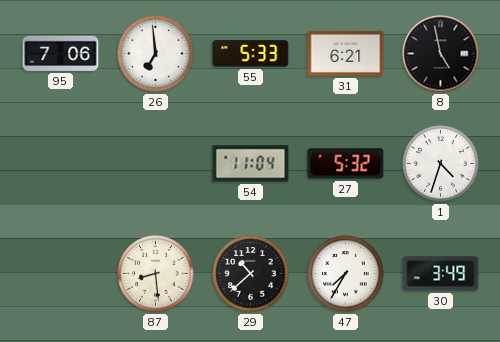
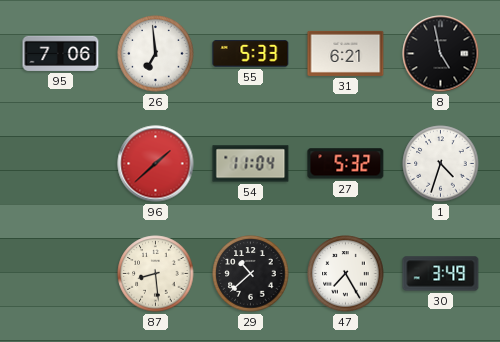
96: none -> 1:38 (156, 164)
47: 7:35 -> 7:25 (346, 274)
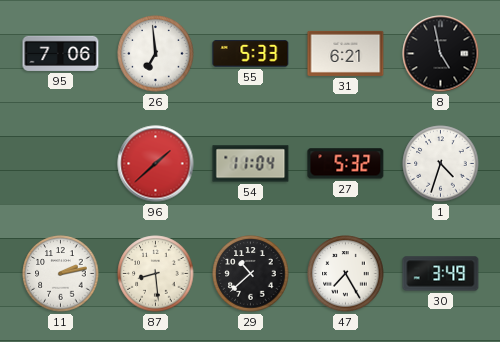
11: none -> 2:13 (61, 274)
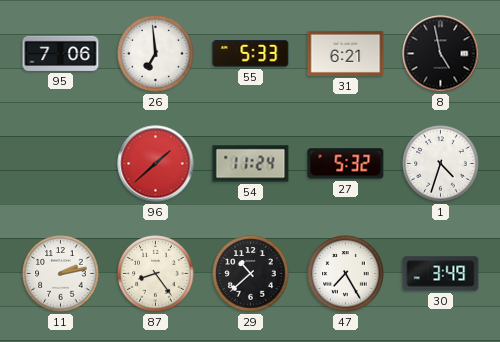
54: 11:04 -> 11:24 (251, 164)
87: 8:29 -> 8:24 (156, 274)
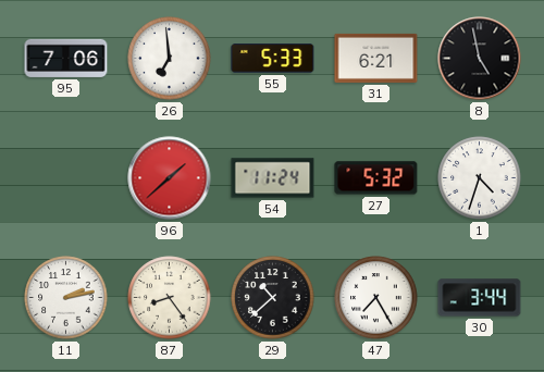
30: 3:49 -> 3:44 (480, 298)
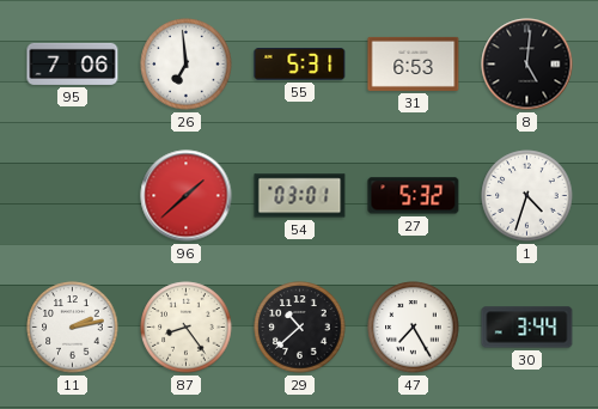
55: 5:33 -> 5:31 (300, 65)
31: 6:21 -> 6:53 (414, 63)
8: 4:58 -> 5:01 (527, 65)
54: 11:24 -> 03:01 (300, 196)
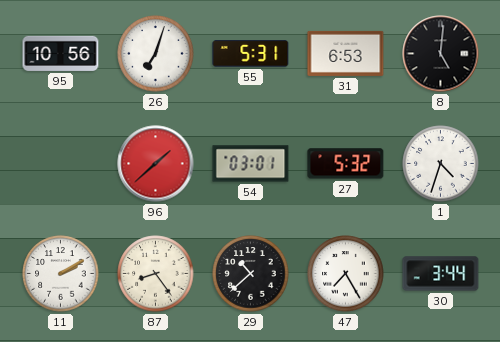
95: 7:06 -> 10:56 (61, 53)
26: 6:59 -> 7:03 (156, 54)
11: 2:13 -> 2:10 (61, 274)
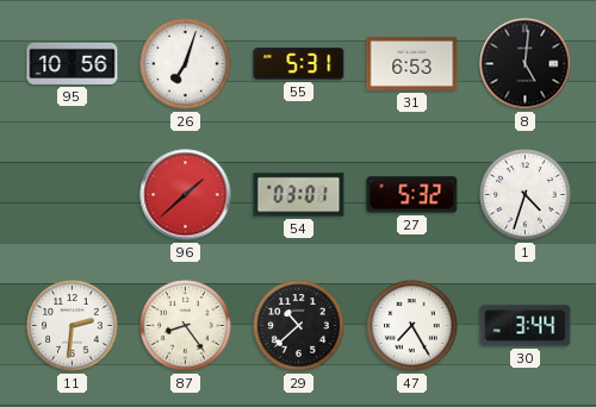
11: 2:10 -> 2:31 (73, 326)
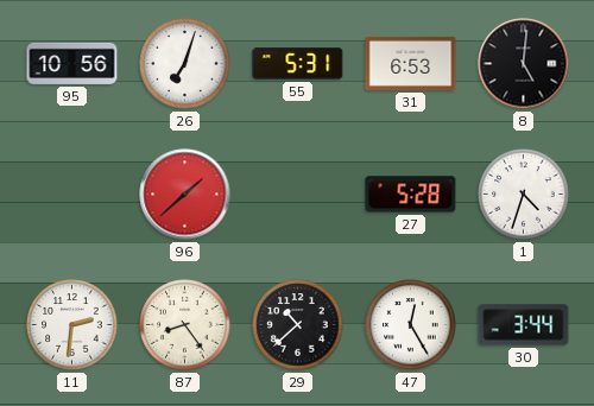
54: 03:01 -> none (299, 195)
27: 5:32 -> 5:28 (411, 195)
47: 7:25 -> 12:25 (411, 325)
